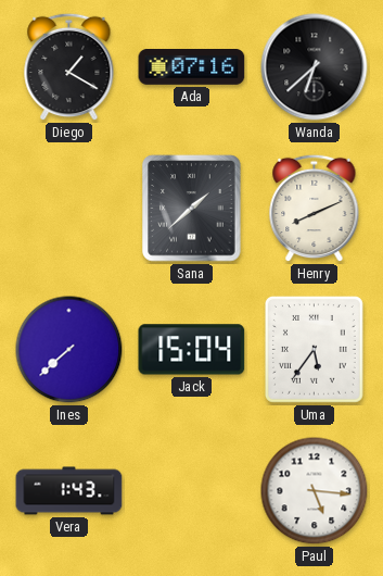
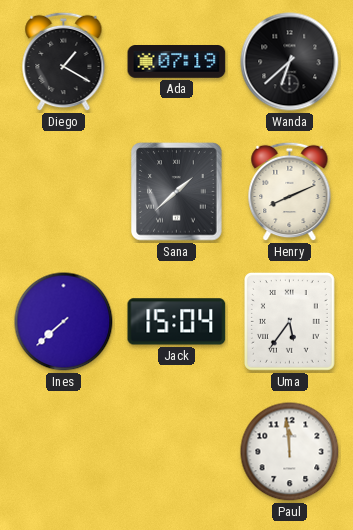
Ada: 07:16 -> 07:19 (177, 62)
Vera: 1:43 -> none (69, 491)
Paul: 5:16 -> 11:59 (290, 452)
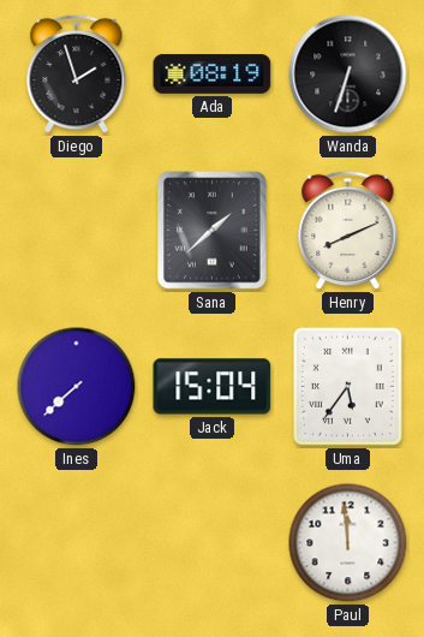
Diego: 1:20 -> 1:57 (77, 75)
Ada: 07:19 -> 08:19 (213, 75)
Wanda: 6:38 -> 6:33 (348, 75)
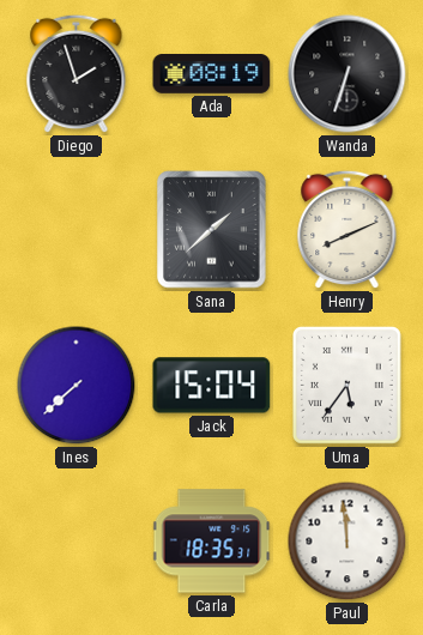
Carla: none -> 18:35 (212, 542)
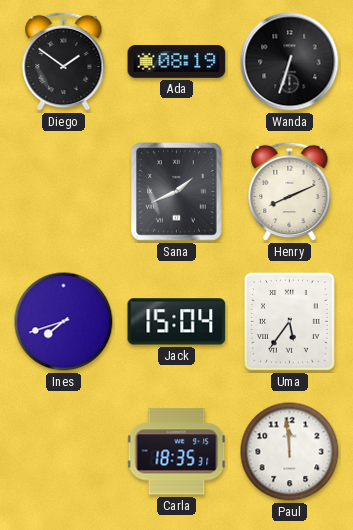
Diego: 1:57 -> 1:51 (64, 62)
Sana: 1:38 -> 1:41 (177, 192)
Ines: 7:38 -> 7:42 (64, 322)
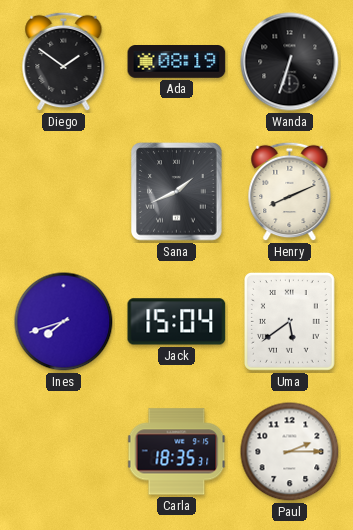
Uma: 5:36 -> 5:39 (289, 321)
Paul: 11:59 -> 2:15 (290, 452)
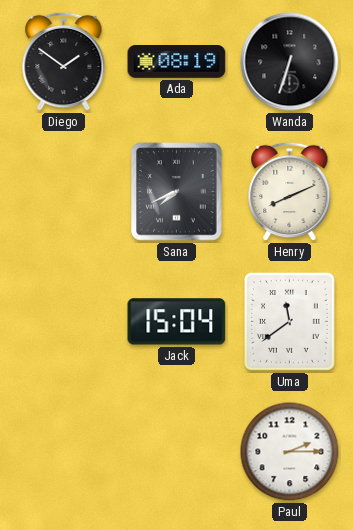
Sana: 1:41 -> 7:41 (177, 192)
Ines: 7:42 -> none (64, 322)
Uma: 5:39 -> 11:39 (289, 321)
Carla: 18:35 -> none (177, 452)
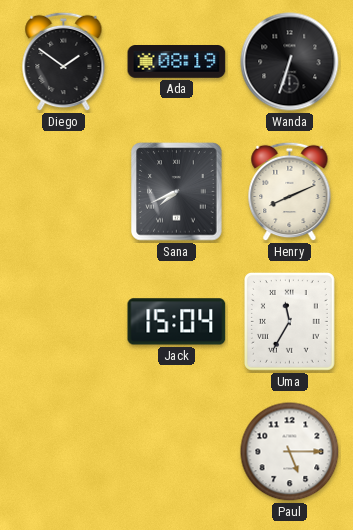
Uma: 11:39 -> 11:35 (289, 321)
Paul: 2:15 -> 5:15 (290, 452)
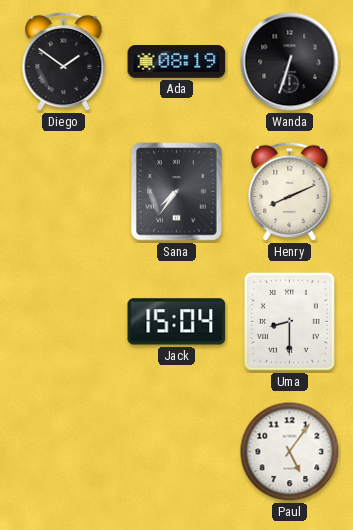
Sana: 7:41 -> 7:36 (177, 192)
Uma: 11:35 -> 8:30 (289, 321)
Paul: 5:15 -> 5:06 (290, 452)
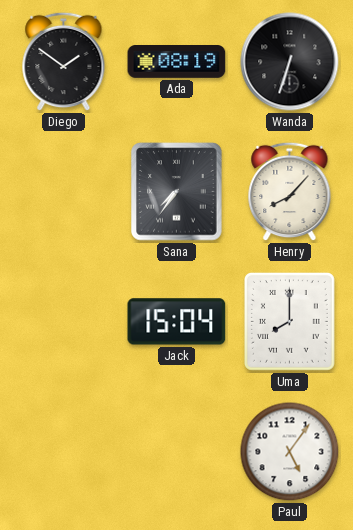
Henry: 8:11 -> 8:07 (290, 192)
Uma: 8:30 -> 8:00 (289, 321)
